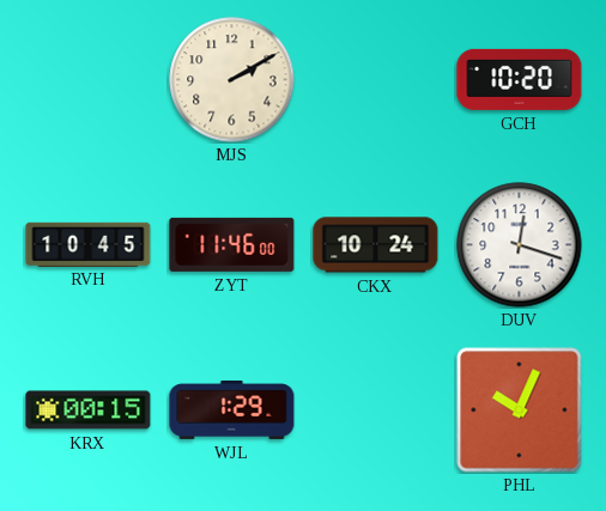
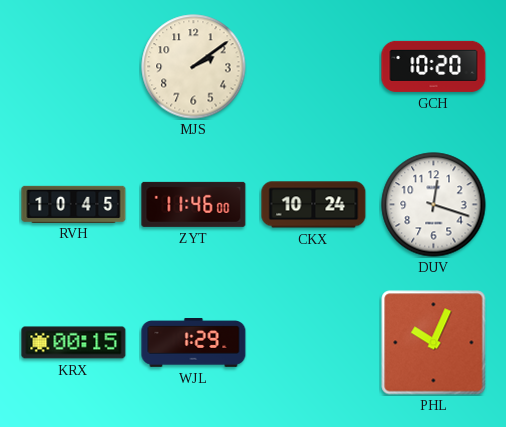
MJS: 2:10 -> 2:09 (194, 67)
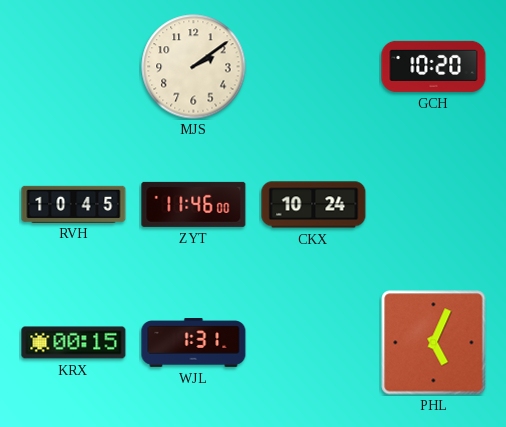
DUV: 12:18 -> none (434, 205)
WJL: 1:29 -> 1:31 (194, 343)
PHL: 10:04 -> 5:04 (434, 343)
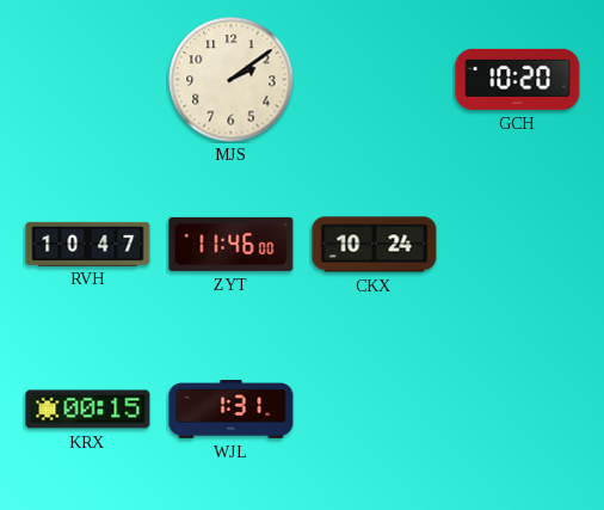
RVH: 10:45 -> 10:47 (88, 244)
PHL: 5:04 -> none (434, 343)
